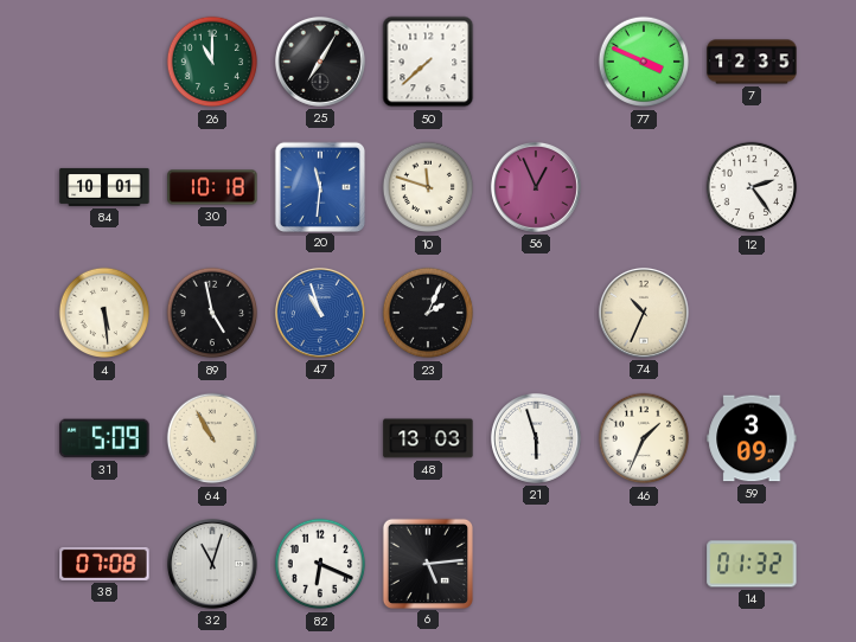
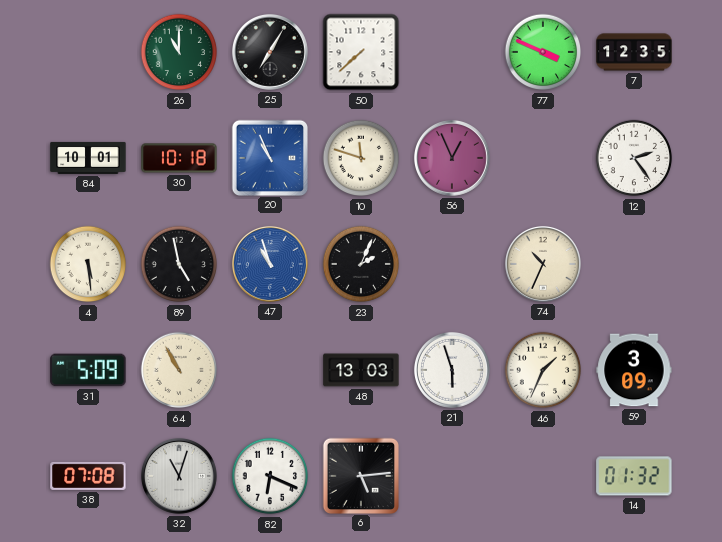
20: 11:31 -> 10:56 (269, 157)
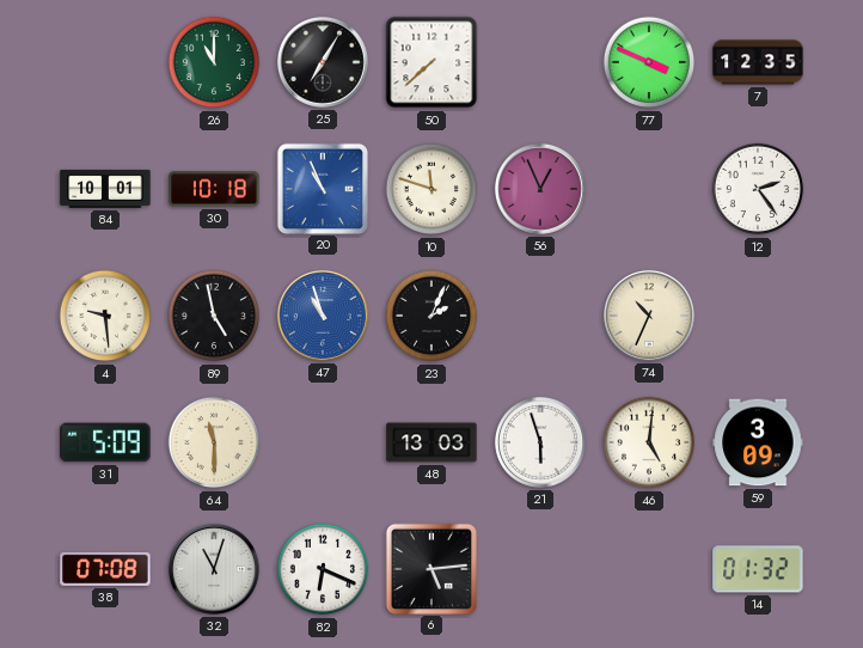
4: 5:29 -> 9:29 (105, 316)
64: 10:55 -> 11:30 (214, 442)
46: 1:34 -> 5:01 (649, 442)
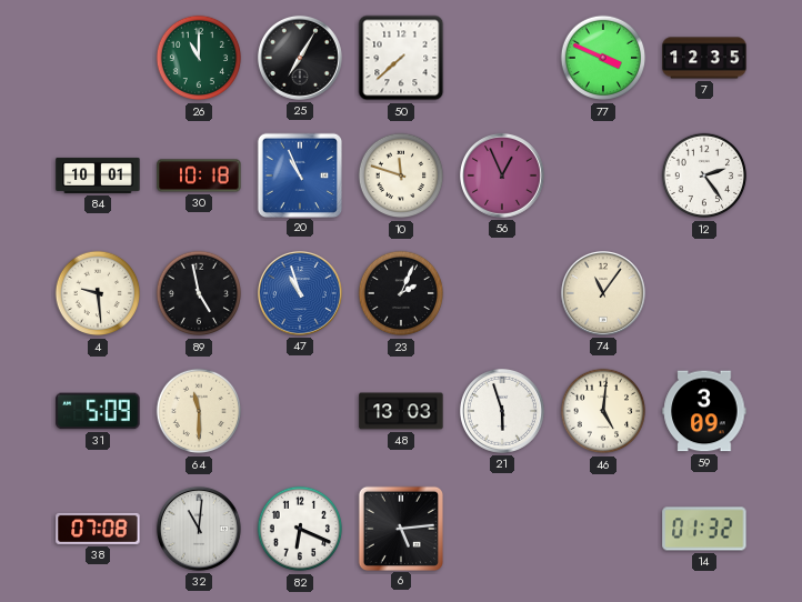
74: 10:34 -> 11:06 (603, 293)
32: 11:03 -> 11:01 (199, 529)
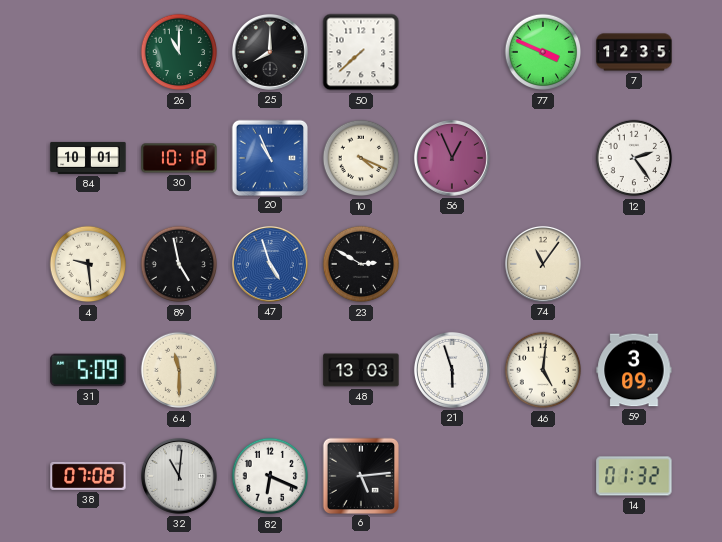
25: 7:05 -> 8:00 (270, 52)
10: 11:48 -> 4:19 (361, 158)
47: 10:57 -> 4:57 (270, 264)
23: 2:04 -> 2:50 (361, 264)
